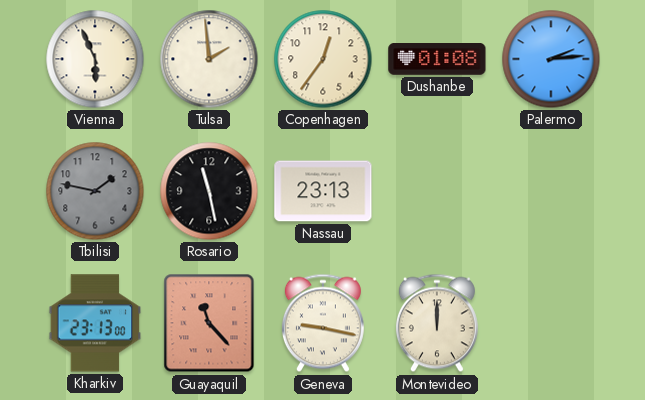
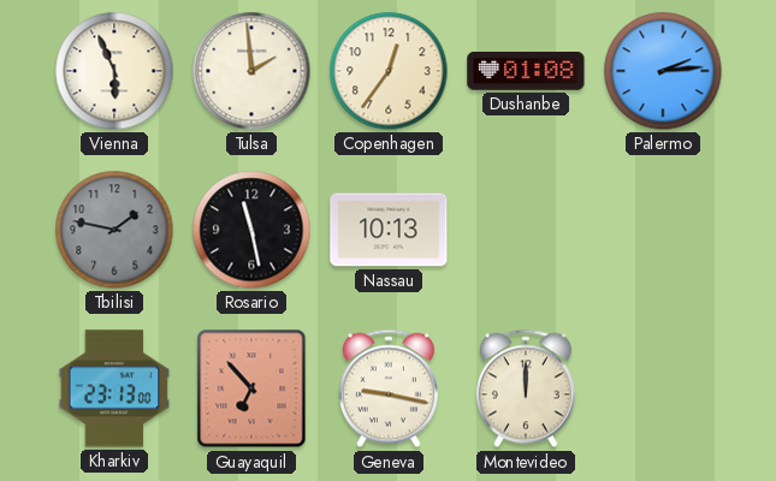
Nassau: 23:13 -> 10:13 (389, 230)
Guayaquil: 11:23 -> 6:53 (251, 388)
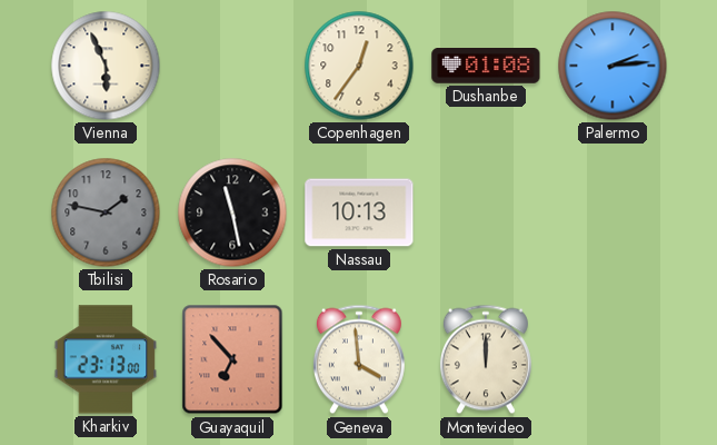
Tulsa: 1:59 -> none (251, 71)
Geneva: 9:17 -> 3:59 (359, 359)
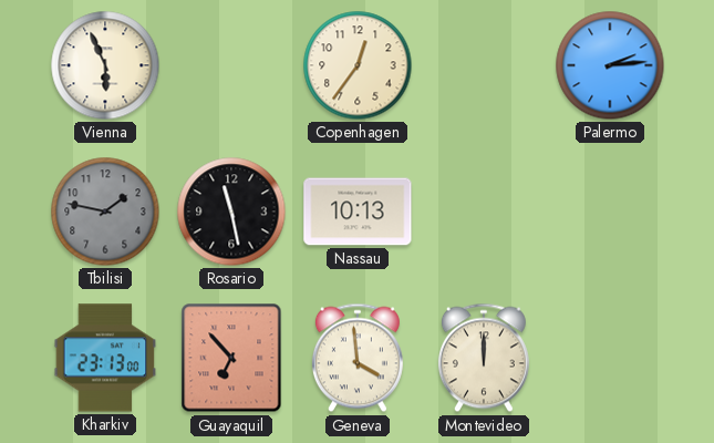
Dushanbe: 01:08 -> none (486, 67)
